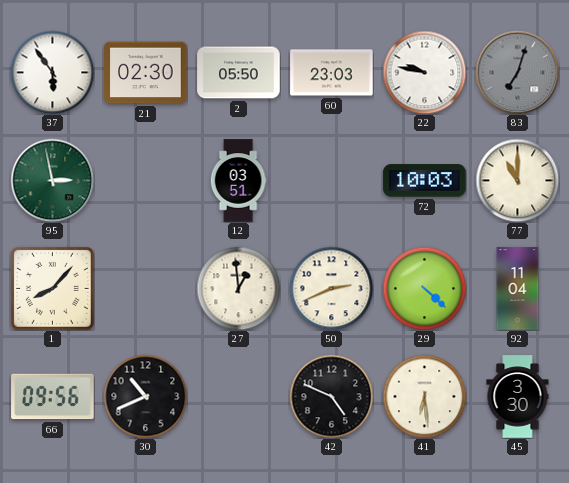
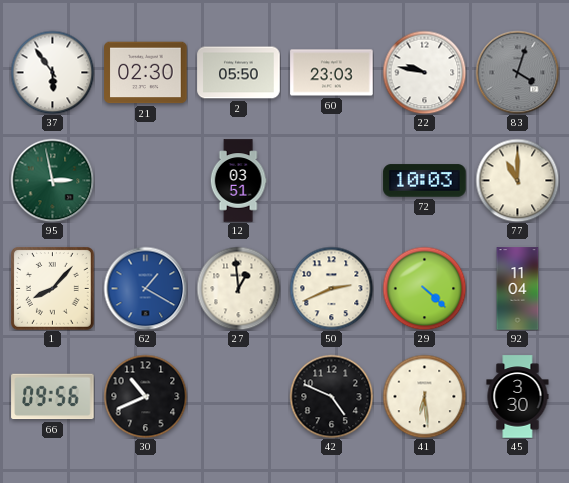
83: 7:03 -> 4:03 (517, 72)
62: none -> 1:20 (145, 288)
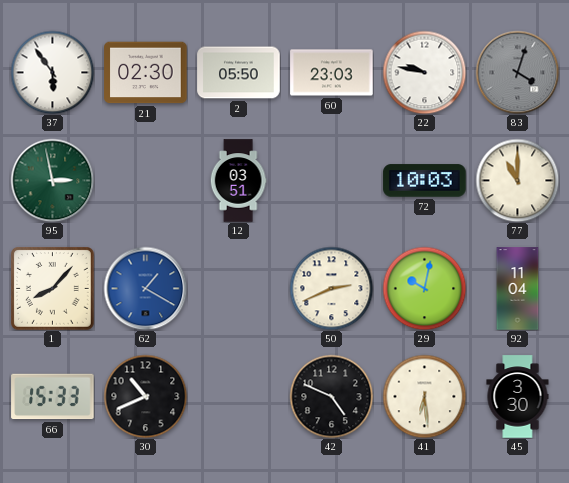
27: 12:59 -> none (238, 288)
29: 4:22 -> 10:02 (424, 288)
66: 09:56 -> 15:33 (53, 397)
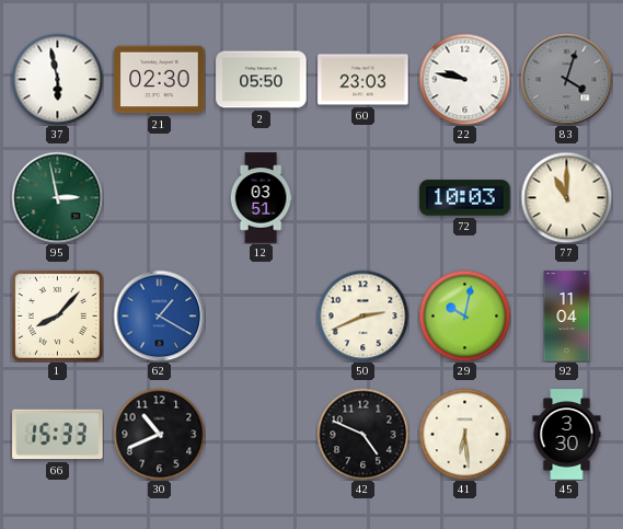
37: 5:54 -> 5:58 (57, 79)
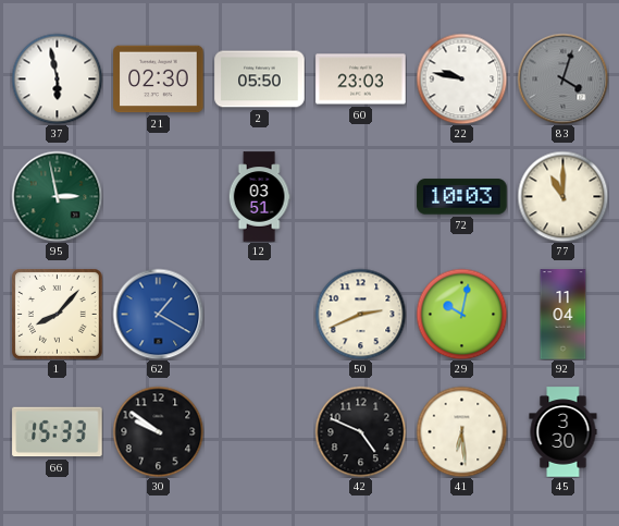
30: 10:41 -> 9:51 (158, 431)
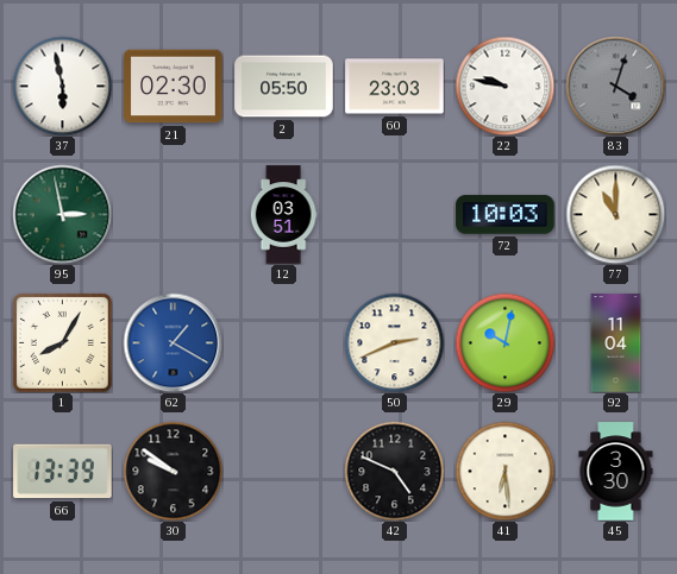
1: 8:07 -> 8:05 (62, 342)
66: 15:33 -> 13:39 (63, 472)
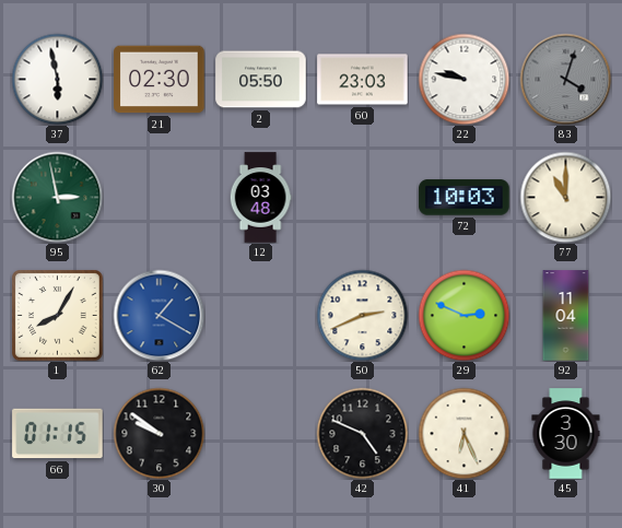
12: 03:51 -> 03:48 (260, 198)
29: 10:02 -> 2:49 (463, 315)
66: 13:39 -> 01:15 (58, 434)
41: 6:29 -> 6:26 (463, 433)
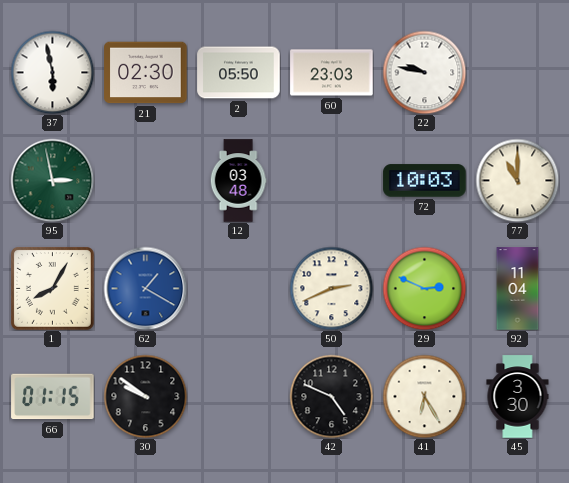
83: 4:03 -> none (565, 79)
41: 6:26 -> 6:25 (424, 396)
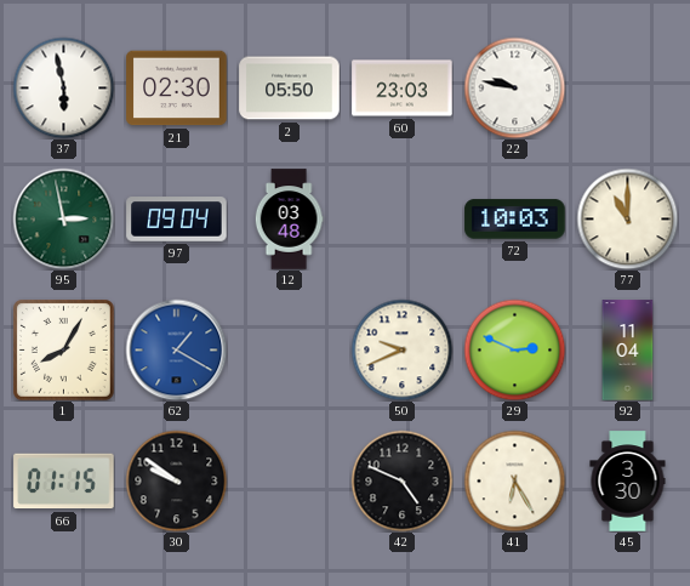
97: none -> 09:04 (177, 220)
50: 2:41 -> 9:41 (401, 349)
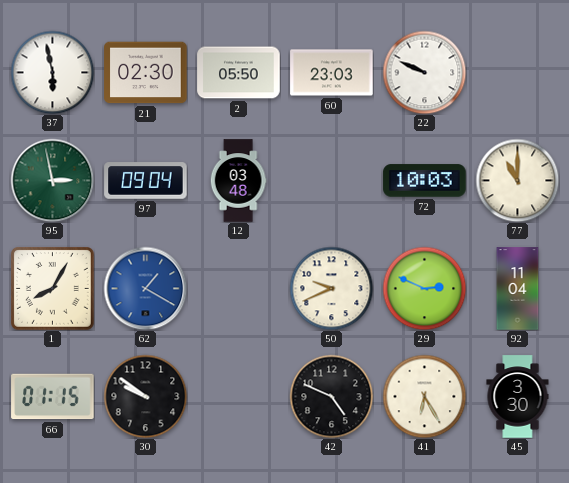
22: 9:47 -> 9:49 (424, 72)
